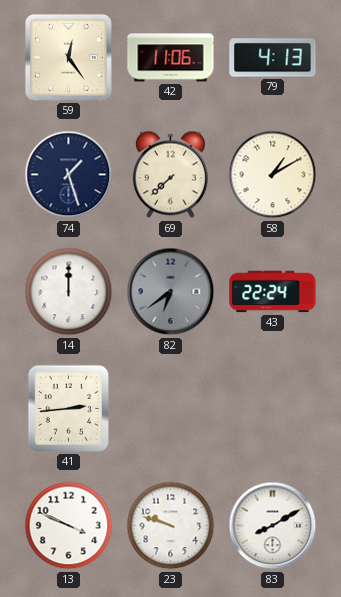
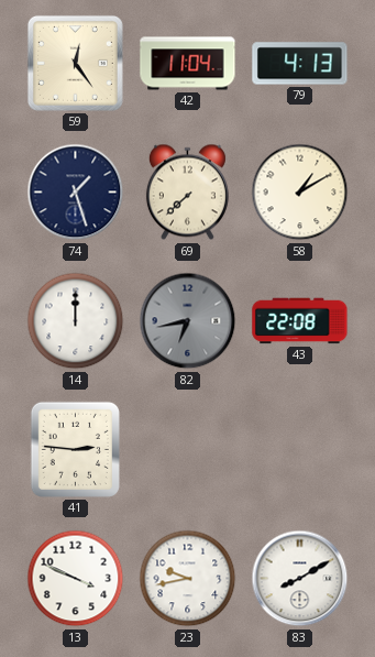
42: 11:06 -> 11:04 (188, 64)
82: 6:39 -> 6:43 (188, 321)
43: 22:24 -> 22:08 (300, 321)
41: 2:44 -> 2:46 (75, 449)
23: 9:48 -> 9:43 (188, 579)
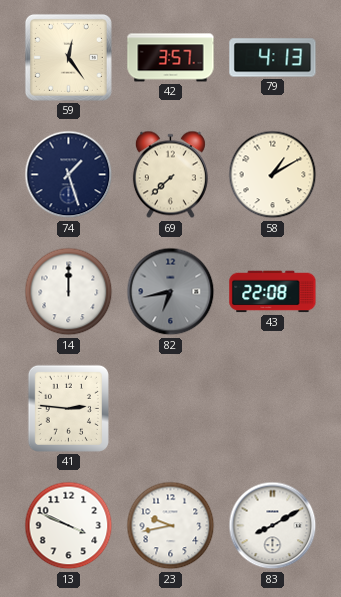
42: 11:04 -> 3:57 (171, 58)
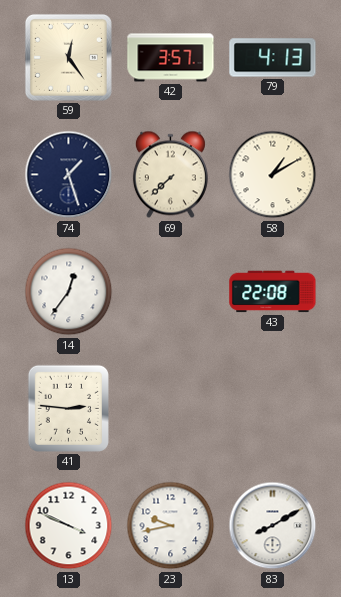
14: 12:00 -> 12:36 (69, 292)
82: 6:43 -> none (171, 292)
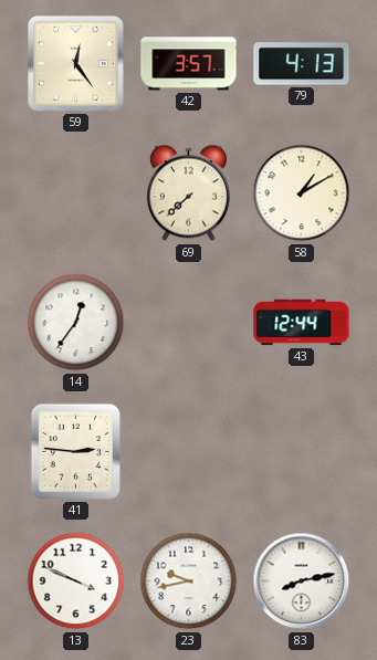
74: 1:27 -> none (69, 175)
43: 22:08 -> 12:44 (302, 323)
83: 8:10 -> 8:13 (302, 582)
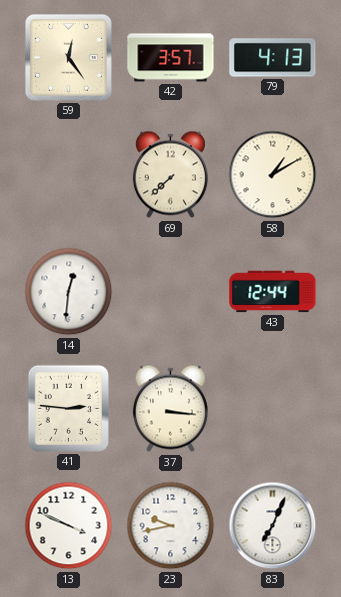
14: 12:36 -> 12:31 (69, 292)
37: none -> 3:16 (170, 409)
83: 8:13 -> 7:04 (273, 526)
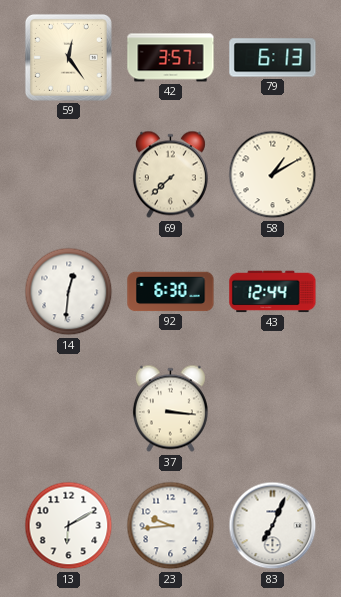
79: 4:13 -> 6:13 (273, 58)
92: none -> 6:30 (171, 292)
41: 2:46 -> none (68, 408)
13: 3:49 -> 6:10 (69, 526)
23: 9:43 -> 9:44 (171, 526)
